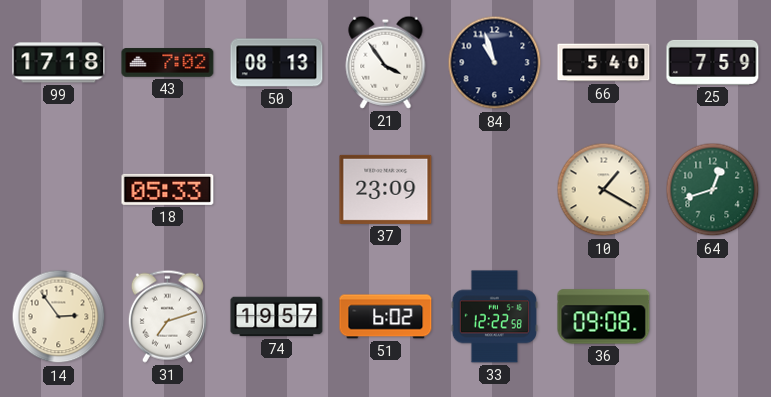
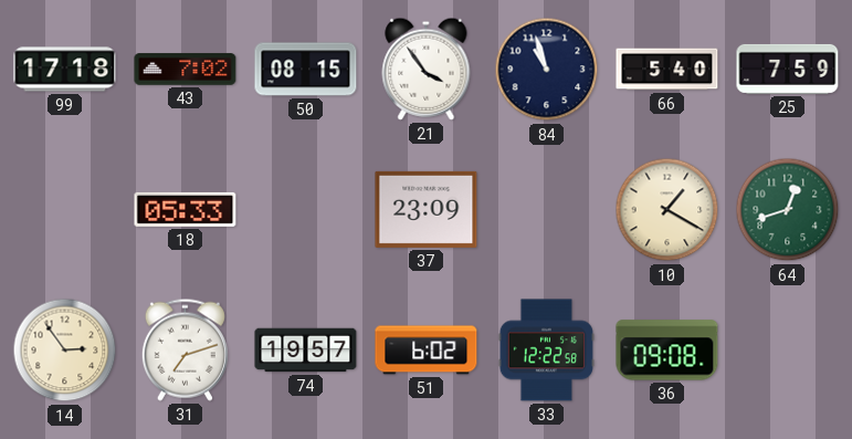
50: 08:13 -> 08:15 (306, 70)
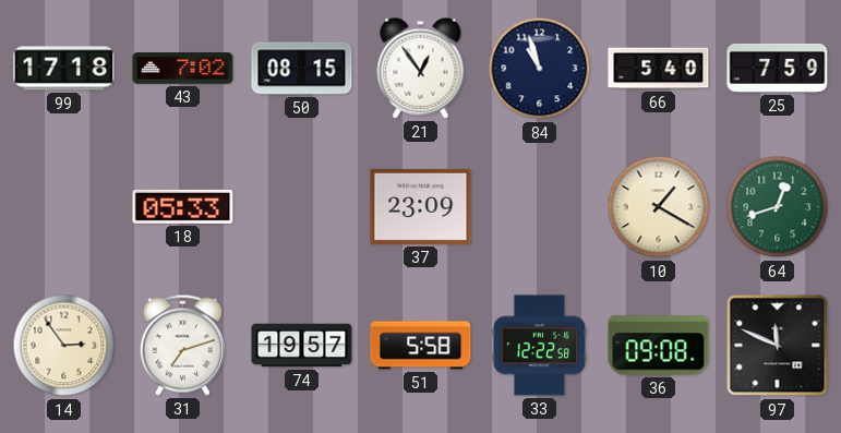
21: 3:54 -> 12:54 (421, 68)
51: 6:02 -> 5:58 (421, 346)
97: none -> 11:49 (778, 346)
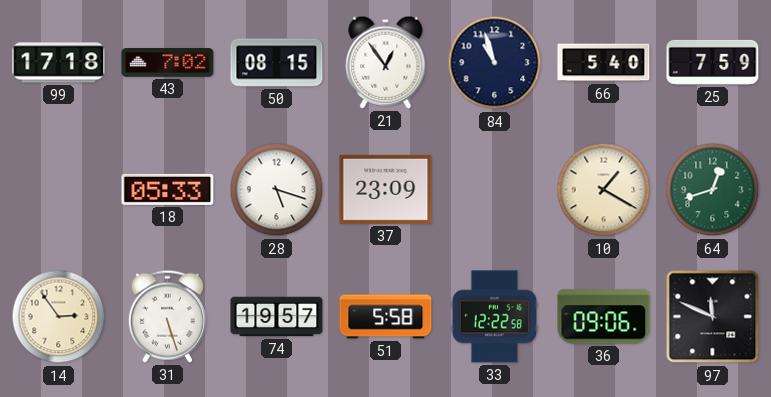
28: none -> 5:18 (277, 190)
31: 7:12 -> 5:27 (167, 316)
36: 09:08 -> 09:06 (604, 317)
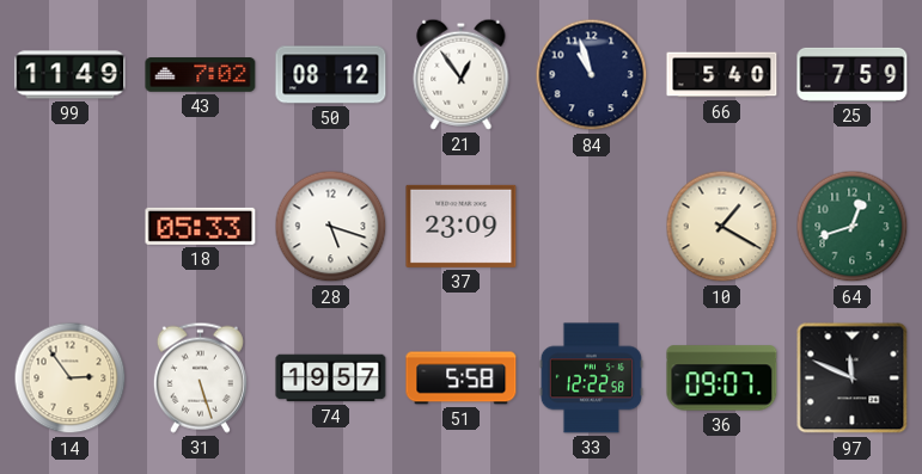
99: 17:18 -> 11:49 (71, 75)
50: 08:15 -> 08:12 (331, 75)
36: 09:06 -> 09:07 (722, 378)
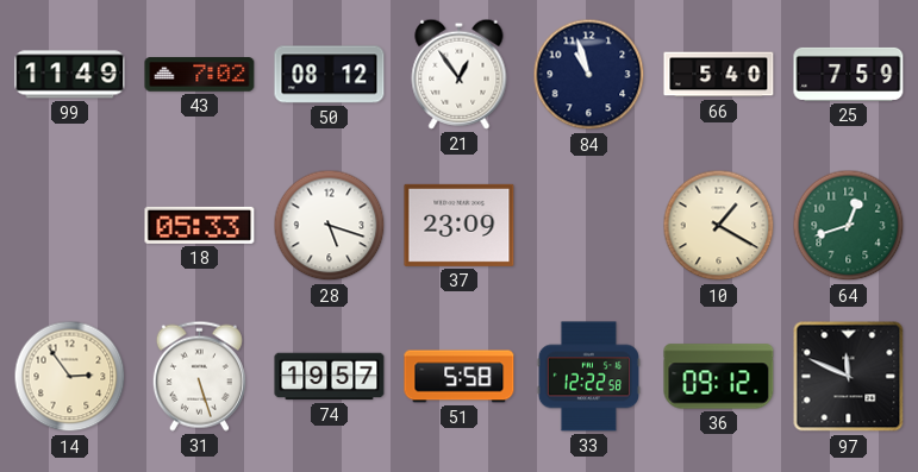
36: 09:07 -> 09:12 (719, 377)
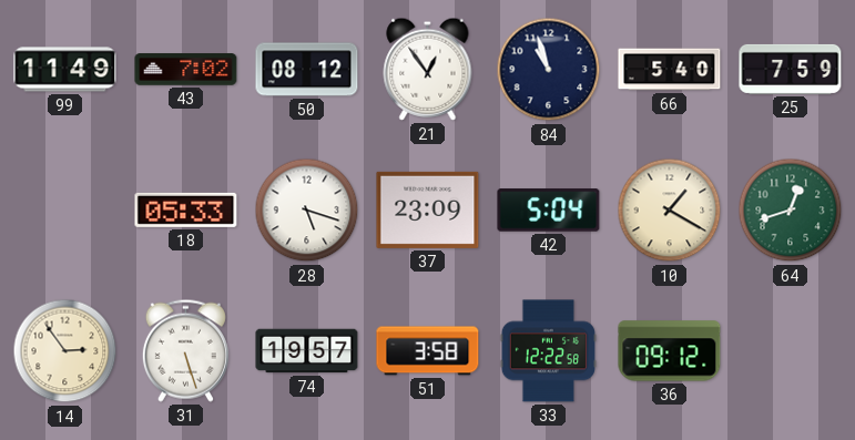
42: none -> 5:04 (549, 211)
51: 5:58 -> 3:58 (428, 351)
97: 11:49 -> none (849, 377)
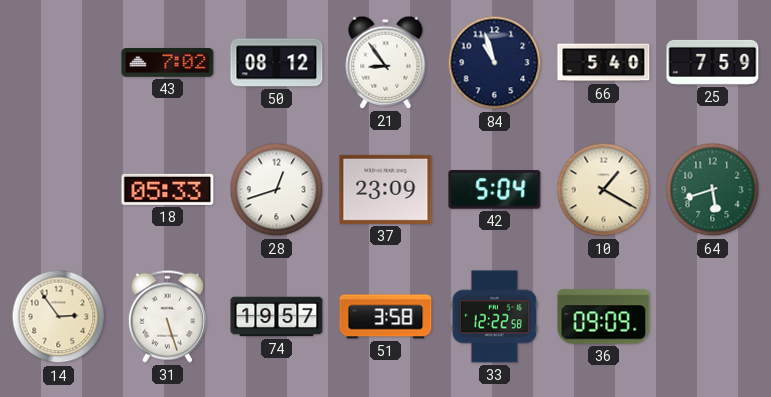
99: 11:49 -> none (65, 70)
21: 12:54 -> 8:54 (386, 62)
28: 5:18 -> 12:42 (277, 190)
64: 12:42 -> 5:42 (713, 190)
36: 09:12 -> 09:09 (604, 317)
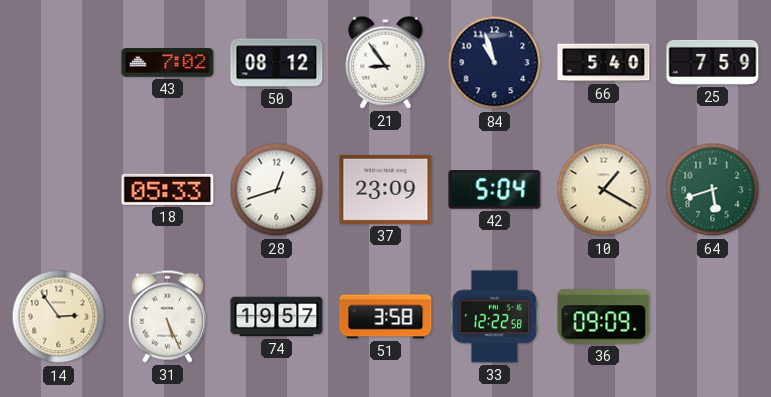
31: 5:27 -> 5:26 (167, 316)
